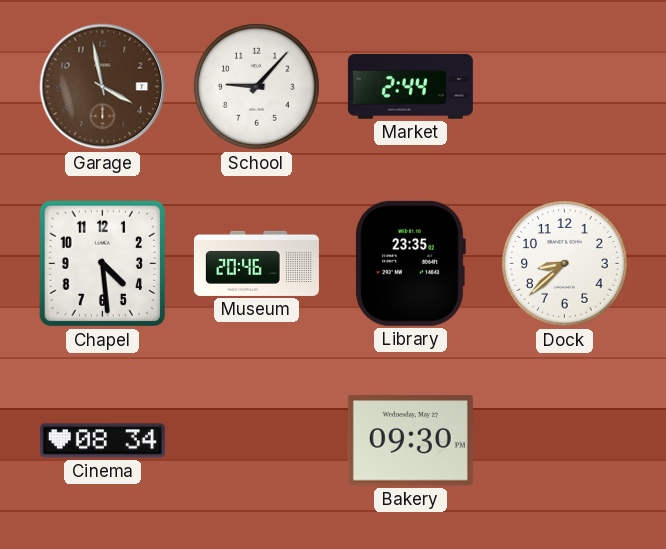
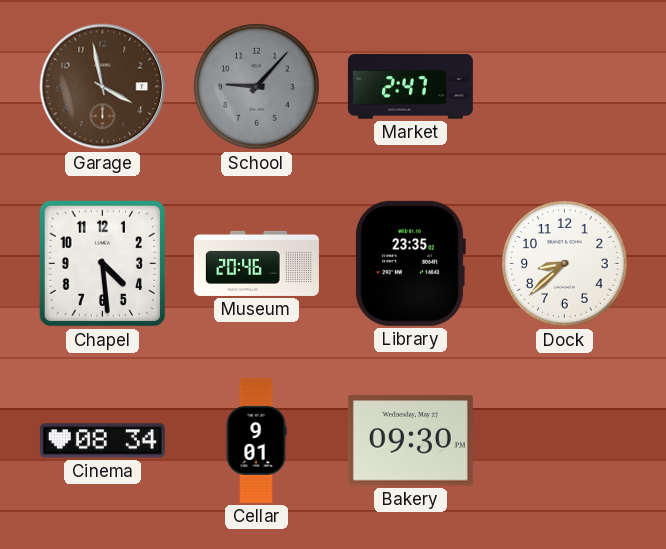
School dial: white -> grey (257, 87)
Market: 2:44 -> 2:47 (410, 87)
Cellar: none -> 9:01 (256, 440)
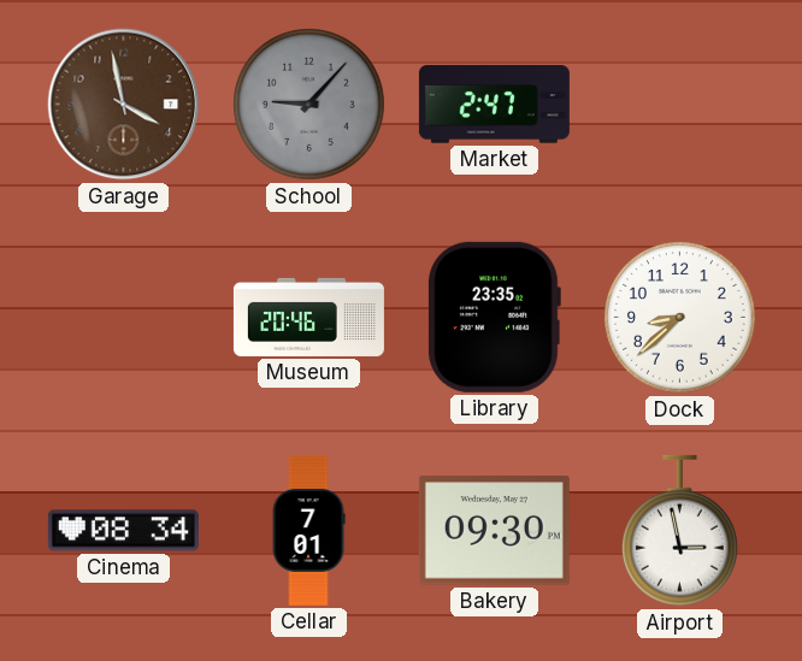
Chapel: 4:29 -> none (103, 264)
Cellar: 9:01 -> 7:01 (308, 530)
Airport: none -> 2:58 (679, 531)
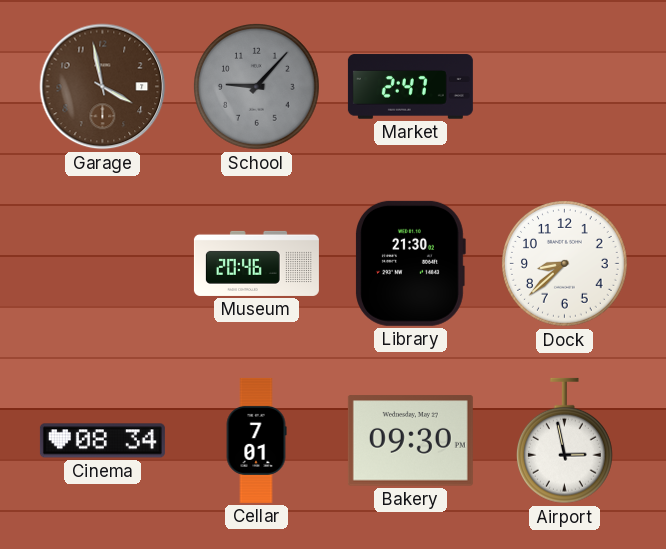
Library: 23:35 -> 21:30 (411, 263)
